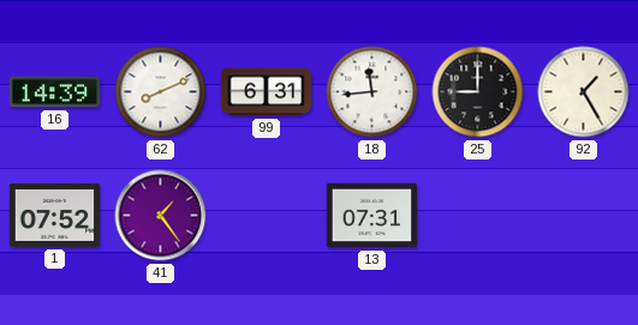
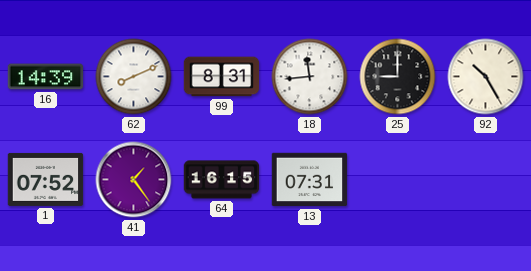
99: 6:31 -> 8:31 (222, 77)
92: 1:25 -> 10:25 (486, 77)
64: none -> 16:15 (222, 180)
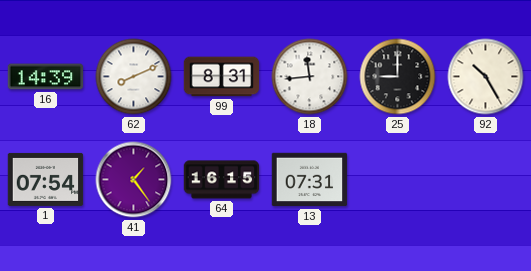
1: 07:52 -> 07:54 (46, 179)
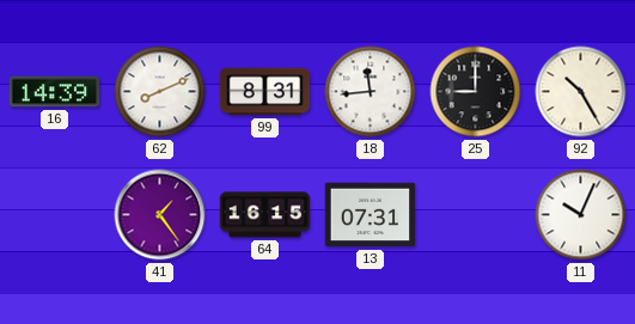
1: 07:54 -> none (46, 179)
11: none -> 10:04 (581, 215)
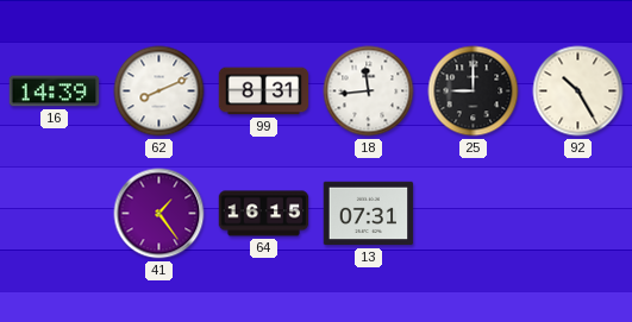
11: 10:04 -> none (581, 215)
